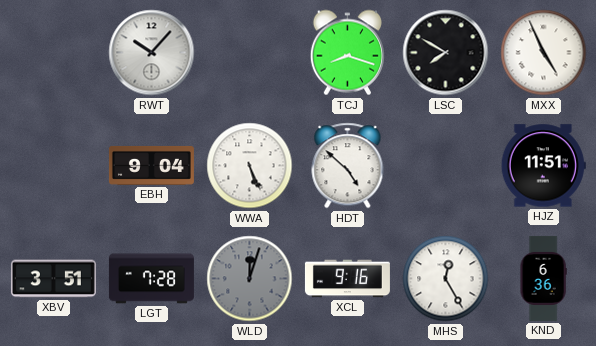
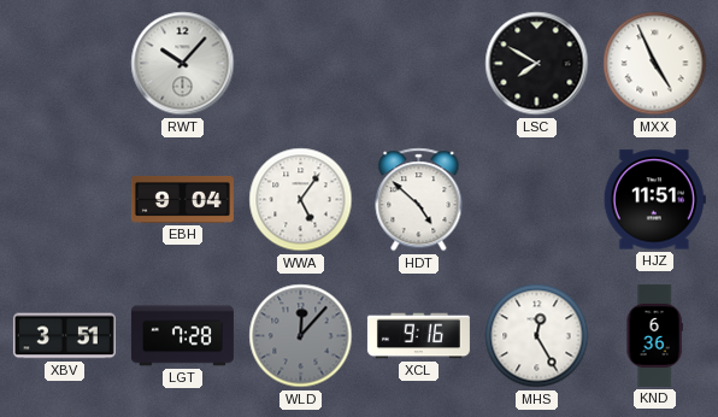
TCJ: 8:18 -> none (347, 53)
WWA: 5:26 -> 5:06 (301, 200)
WLD: 12:03 -> 12:07 (301, 336)
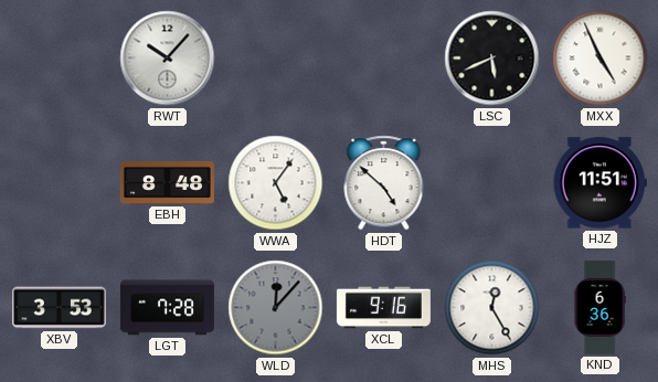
LSC: 7:50 -> 5:41 (492, 59)
EBH: 9:04 -> 8:48 (167, 183)
XBV: 3:51 -> 3:53 (59, 308)
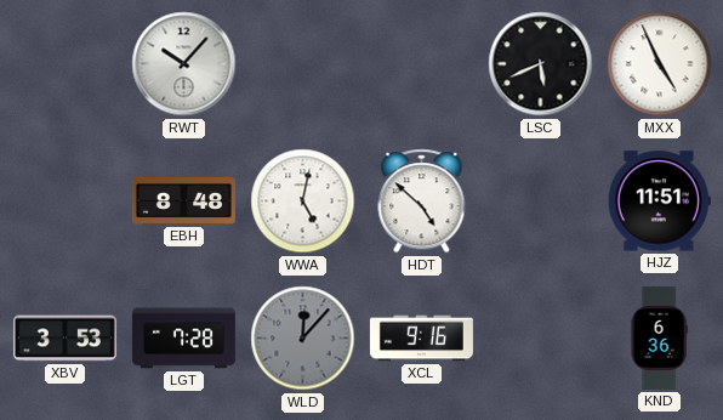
WWA: 5:06 -> 5:02 (303, 202)
MHS: 12:25 -> none (492, 308)
